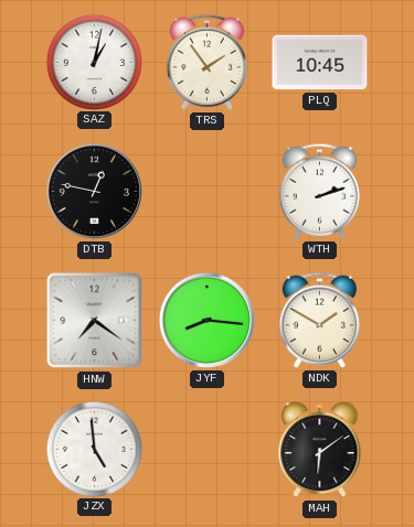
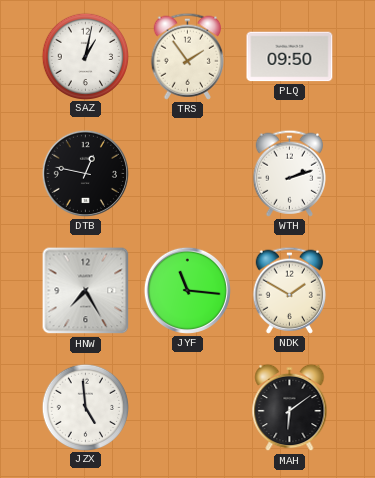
PLQ: 10:45 -> 09:50 (290, 57)
HNW: 7:21 -> 7:25 (86, 291)
JYF: 8:16 -> 11:16 (187, 290)
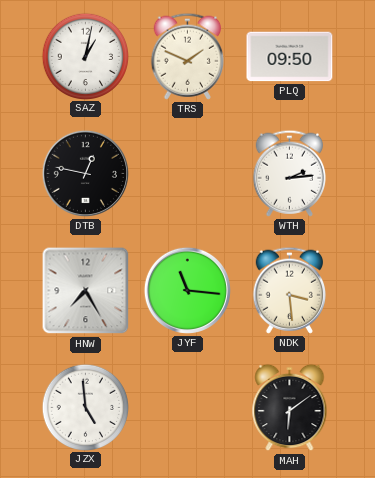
TRS: 1:54 -> 1:49 (187, 56)
WTH: 2:12 -> 2:14 (289, 173)
NDK: 1:50 -> 3:29 (289, 290)
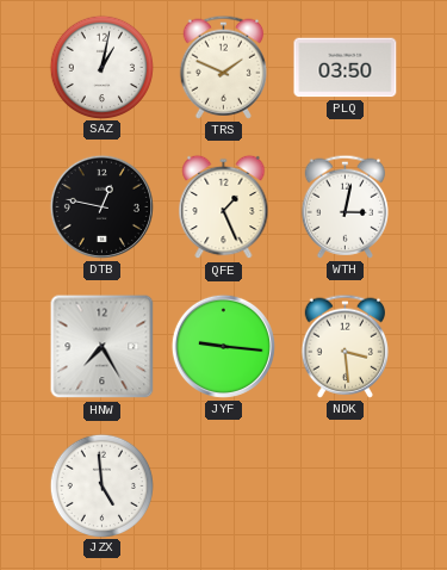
PLQ: 09:50 -> 03:50 (346, 68)
QFE: none -> 1:26 (224, 207)
WTH: 2:14 -> 3:02 (344, 206)
JYF: 11:16 -> 9:16 (223, 346)
MAH: 6:09 -> none (290, 408)
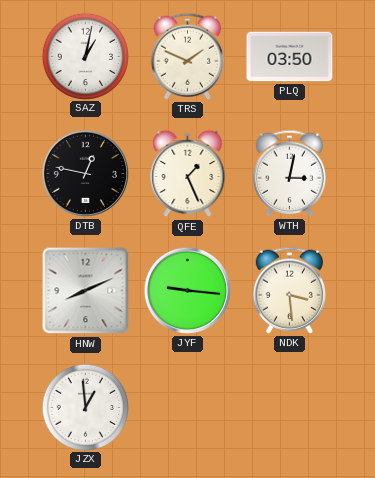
HNW: 7:25 -> 8:11 (86, 291)
JZX: 4:59 -> 12:59 (85, 407)
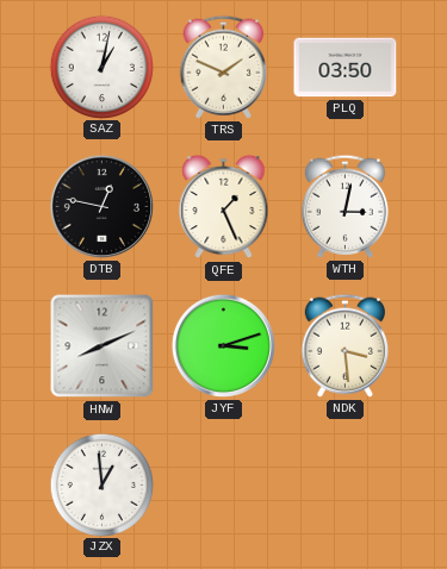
JYF: 9:16 -> 3:12 (223, 345)
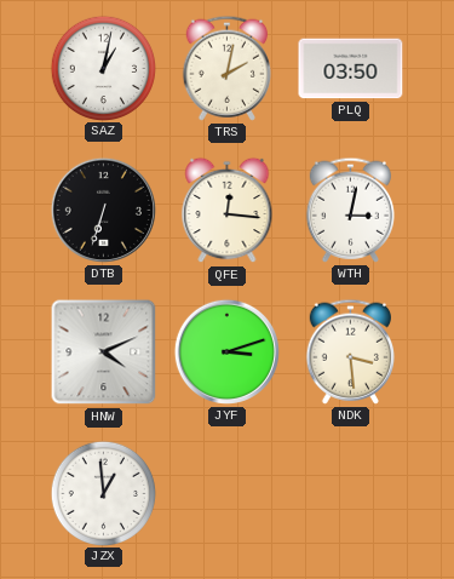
TRS: 1:49 -> 2:02 (226, 68)
DTB: 12:47 -> 6:33 (103, 210)
QFE: 1:26 -> 12:16 (228, 211)
HNW: 8:11 -> 4:11 (104, 352)
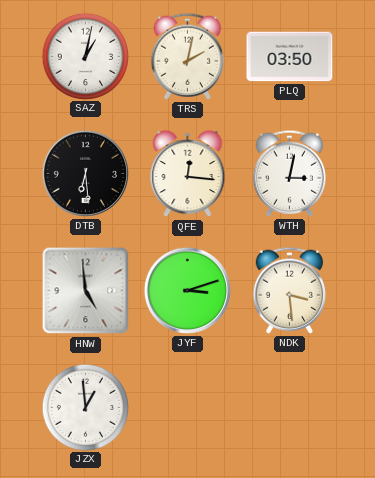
DTB: 6:33 -> 6:29 (85, 173)
HNW: 4:11 -> 4:59 (86, 291)
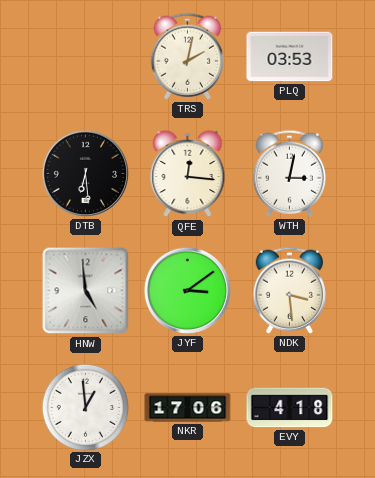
SAZ: 1:02 -> none (85, 56)
PLQ: 03:50 -> 03:53 (290, 57)
JYF: 3:12 -> 3:09 (187, 290)
NKR: none -> 17:06 (188, 408)
EVY: none -> 4:18 (290, 408)
